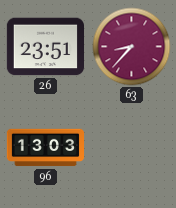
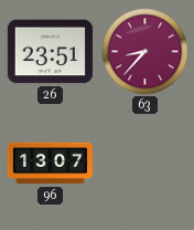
96: 13:03 -> 13:07 (51, 164)
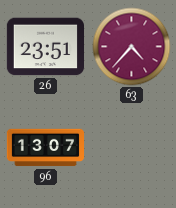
63: 8:37 -> 4:37 (132, 47)
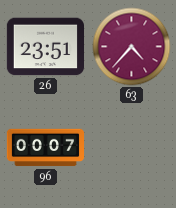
96: 13:07 -> 00:07 (46, 148)
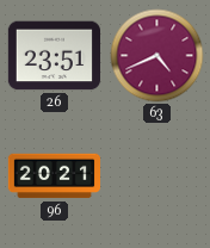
63: 4:37 -> 4:41 (157, 56)
96: 00:07 -> 20:21 (55, 176)
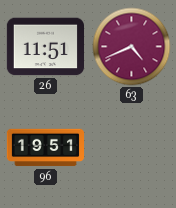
26: 23:51 -> 11:51 (45, 47)
96: 20:21 -> 19:51 (46, 148)
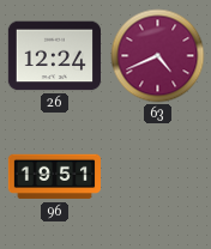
26: 11:51 -> 12:24 (54, 56)
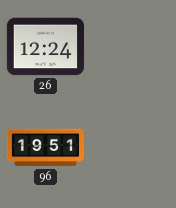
63: 4:41 -> none (158, 56)
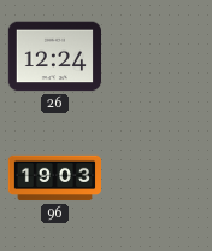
96: 19:51 -> 19:03 (55, 179)
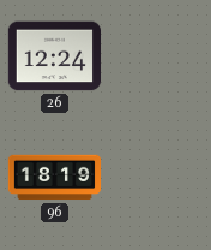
96: 19:03 -> 18:19 (55, 178)
